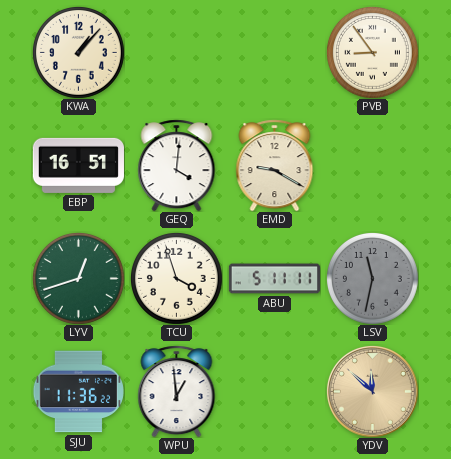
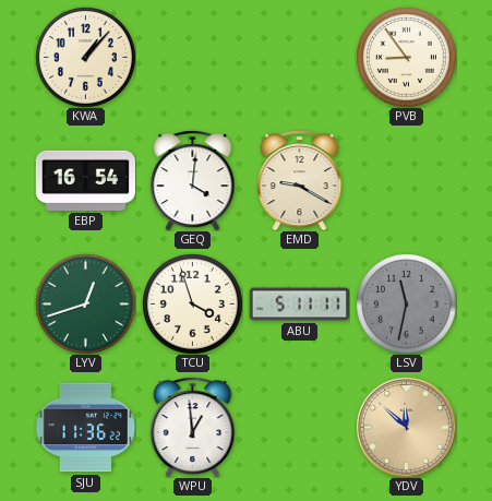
EBP: 16:51 -> 16:54 (85, 180)
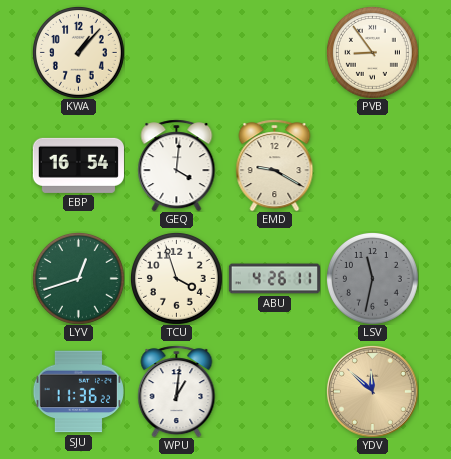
ABU: 5:11 -> 4:26 (274, 279)
WPU: 12:59 -> 1:01 (177, 391)
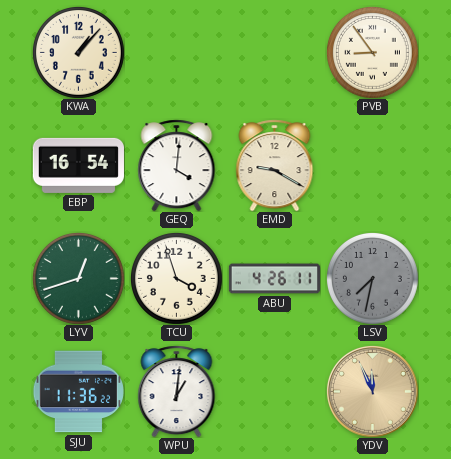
LSV: 11:32 -> 7:32 (373, 279)
YDV: 11:52 -> 11:56 (372, 391)
